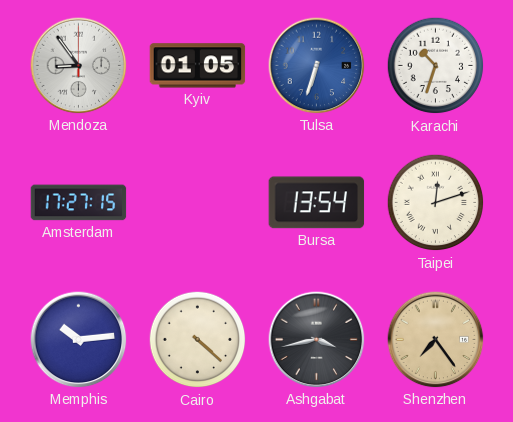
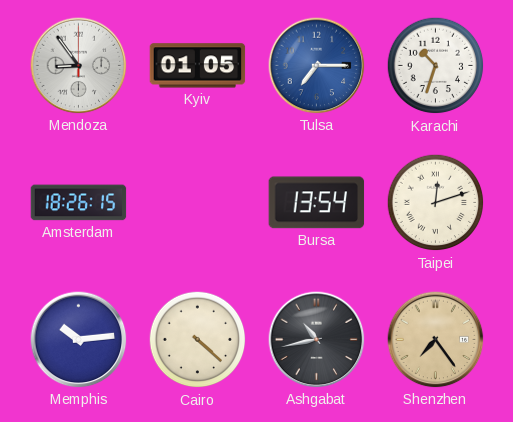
Tulsa: 6:33 -> 7:15 (317, 66)
Amsterdam: 17:27 -> 18:26 (79, 203)
Ashgabat: 3:43 -> 10:43 (317, 340)
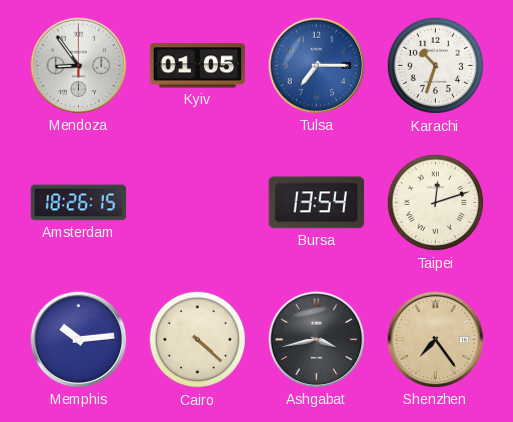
Ashgabat: 10:43 -> 3:43 (317, 340)
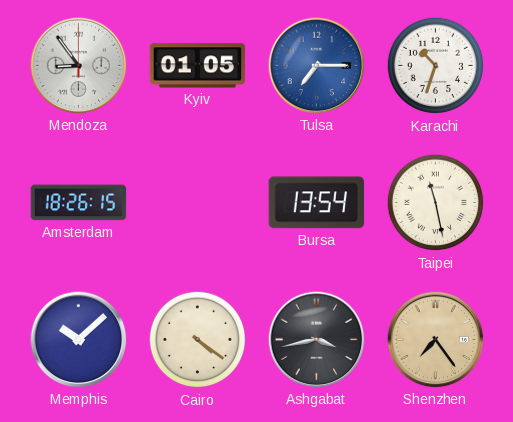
Taipei: 12:12 -> 11:28 (436, 203)
Memphis: 10:14 -> 10:08 (79, 340)
Cairo: 4:22 -> 4:21 (198, 340)
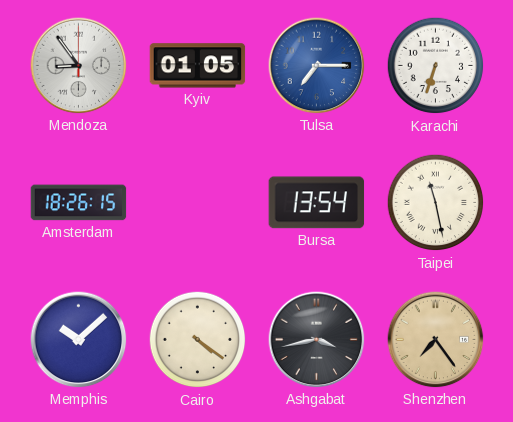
Karachi: 10:33 -> 6:33 (436, 66)
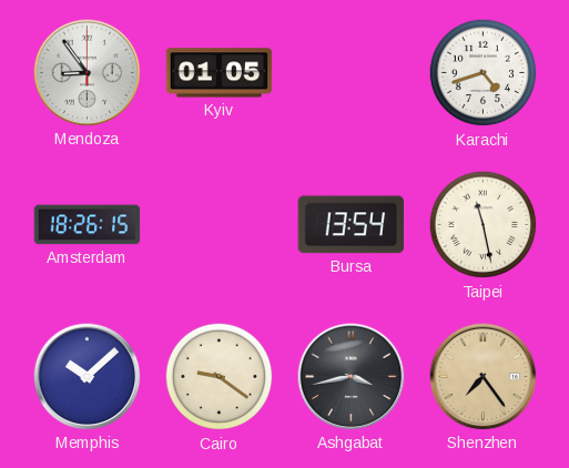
Tulsa: 7:15 -> none (317, 66)
Karachi: 6:33 -> 4:42 (484, 73)
Cairo: 4:21 -> 9:21 (220, 377)
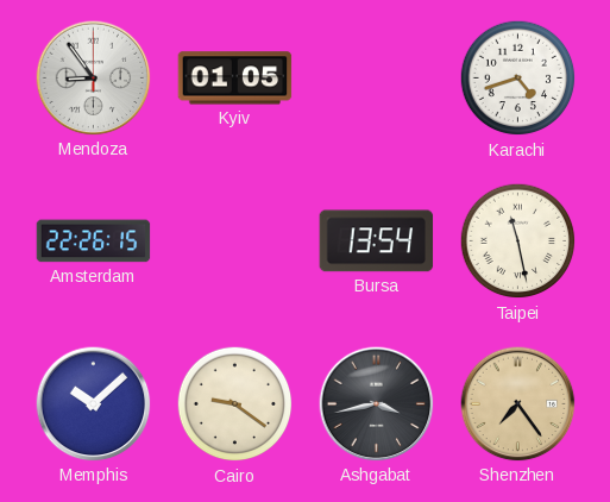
Amsterdam: 18:26 -> 22:26 (94, 241)
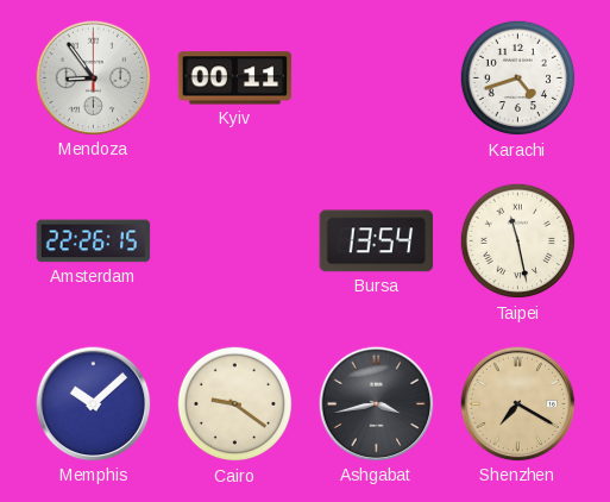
Kyiv: 01:05 -> 00:11 (235, 79)
Shenzhen: 7:24 -> 7:20 (518, 404)
